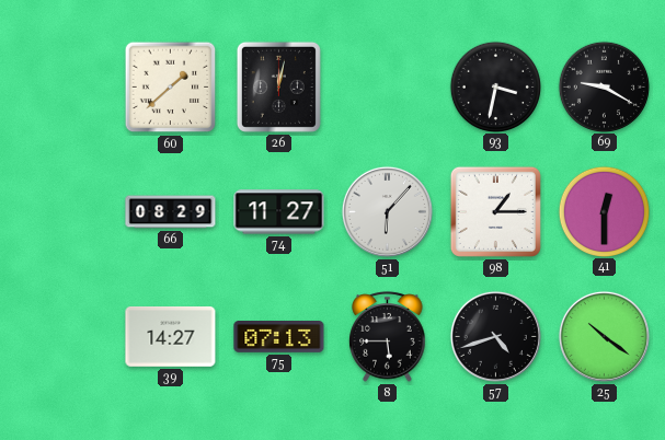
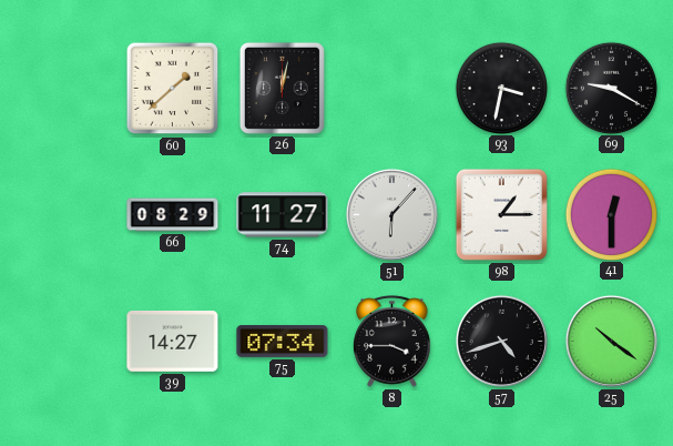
75: 07:13 -> 07:34 (283, 342)
8: 5:45 -> 3:45 (392, 342)
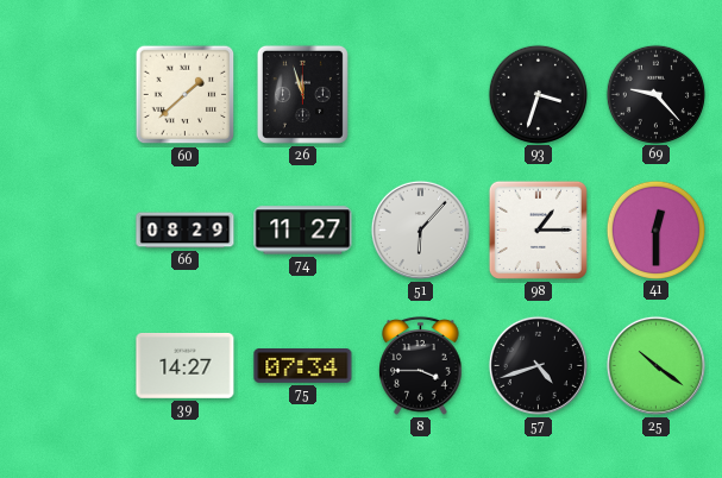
26: 12:02 -> 11:57 (302, 94)
93: 3:32 -> 3:33 (538, 94)
69: 9:20 -> 9:23 (655, 94)
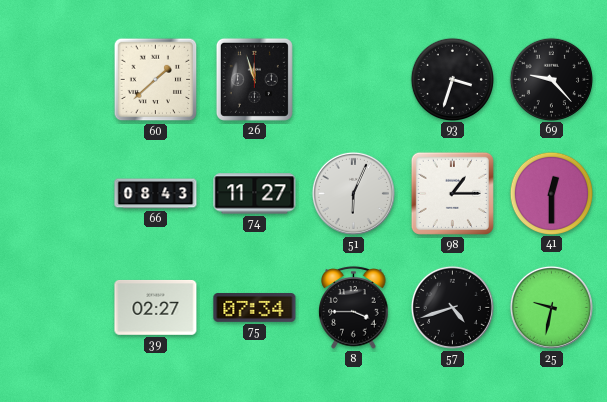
66: 08:29 -> 08:43 (156, 194)
51: 6:07 -> 6:04 (353, 193)
39: 14:27 -> 02:27 (156, 307)
25: 10:21 -> 9:32 (551, 307)
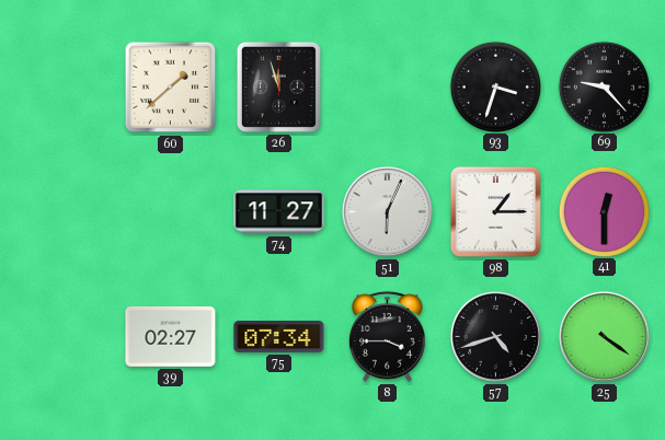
66: 08:43 -> none (156, 194)
25: 9:32 -> 4:21 (604, 336)
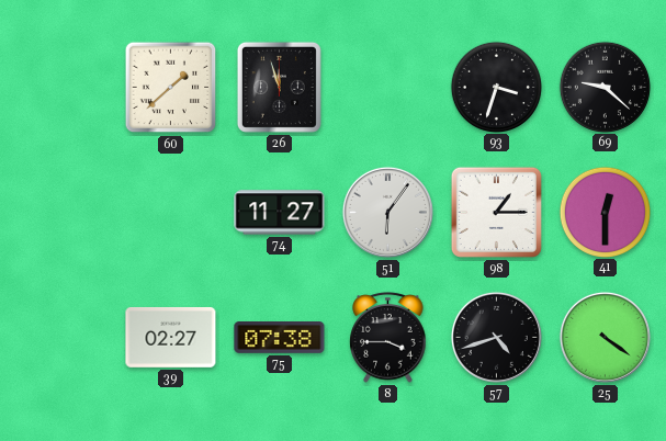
69: 9:23 -> 9:22 (605, 87)
51: 6:04 -> 6:06 (387, 212)
75: 07:34 -> 07:38 (280, 338)
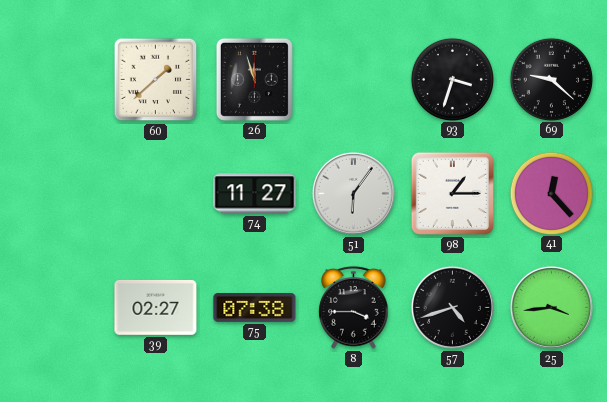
41: 12:30 -> 12:23 (551, 193)
25: 4:21 -> 3:44 (551, 307)
